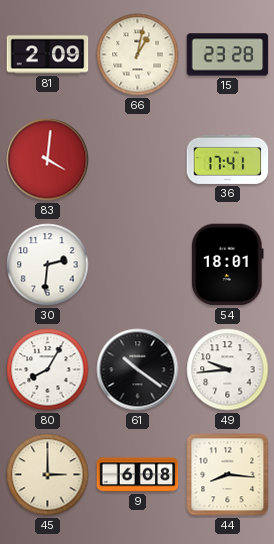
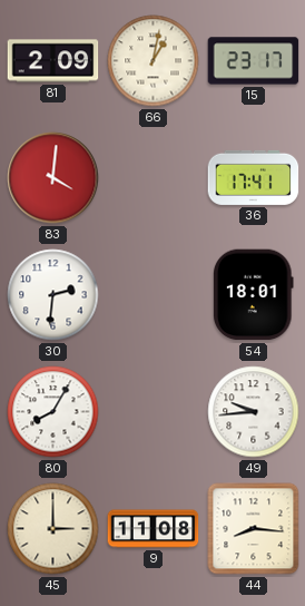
15: 23:28 -> 23:17 (254, 61)
61: 10:21 -> none (138, 370)
9: 6:08 -> 11:08 (154, 529)
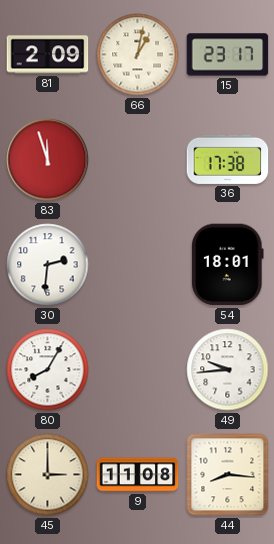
83: 4:01 -> 11:57 (48, 160)
36: 17:41 -> 17:38 (228, 159)
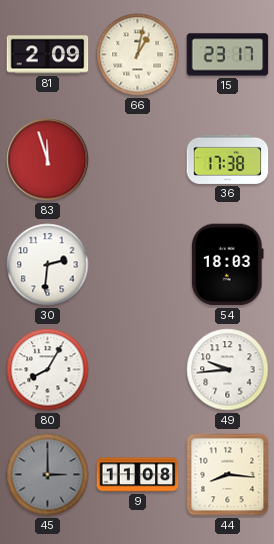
54: 18:01 -> 18:03 (228, 265)
45 dial: cream -> grey (48, 475)
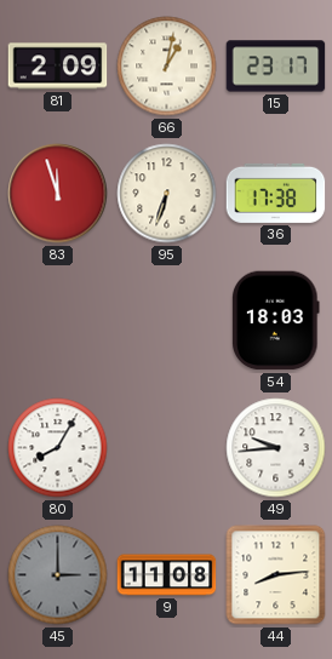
95: none -> 6:33 (167, 194)
30: 2:31 -> none (48, 265)
44: 8:16 -> 8:14 (276, 575)
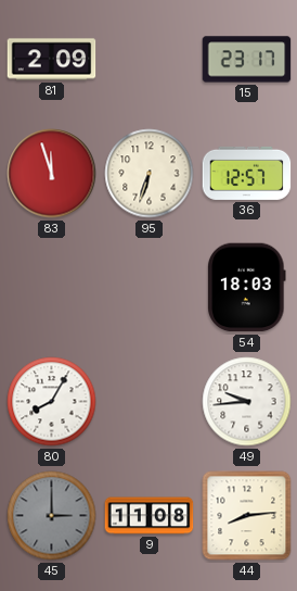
66: 1:02 -> none (167, 67)
36: 17:38 -> 12:57 (247, 173)
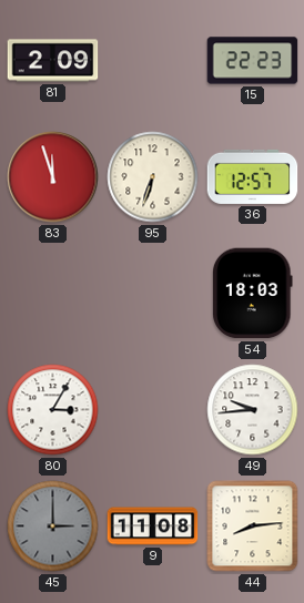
15: 23:17 -> 22:23 (253, 61)
80: 8:05 -> 3:05 (53, 410)
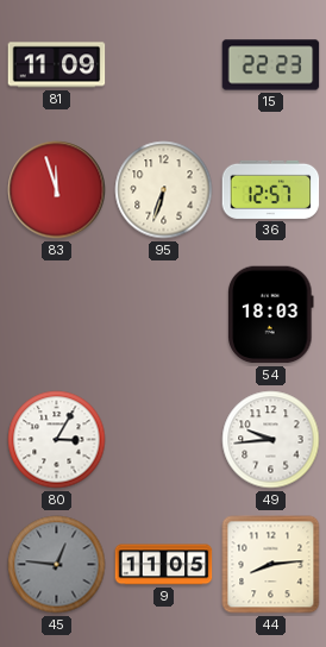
81: 2:09 -> 11:09 (57, 65)
45: 3:00 -> 12:46 (57, 565)
9: 11:08 -> 11:05 (164, 565)
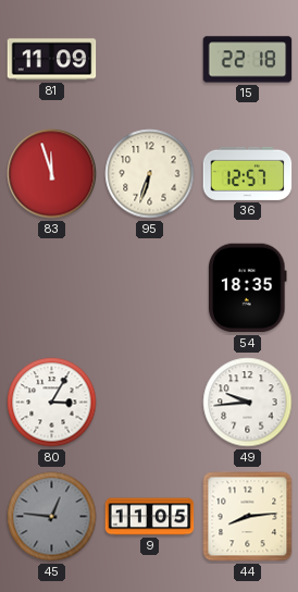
15: 22:23 -> 22:18 (248, 60)
54: 18:03 -> 18:35 (248, 288)
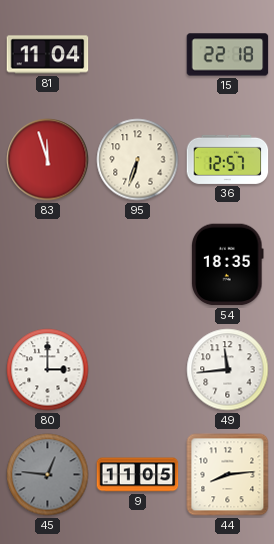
81: 11:09 -> 11:04 (48, 55)
80: 3:05 -> 3:00 (48, 370)
49: 9:44 -> 11:44 (228, 370)
